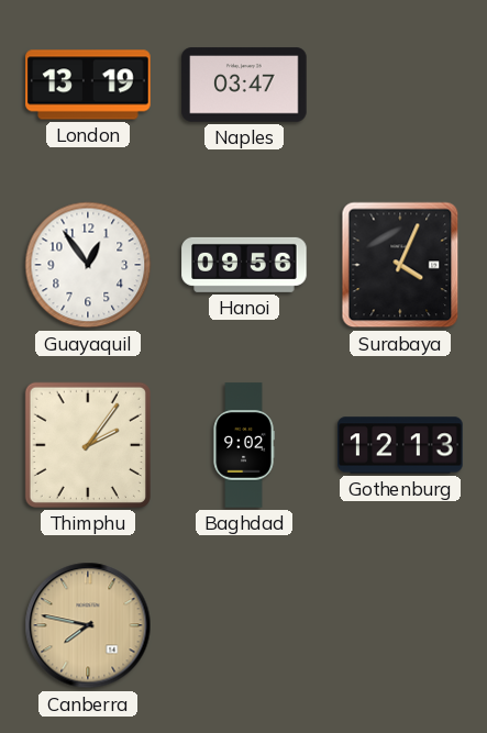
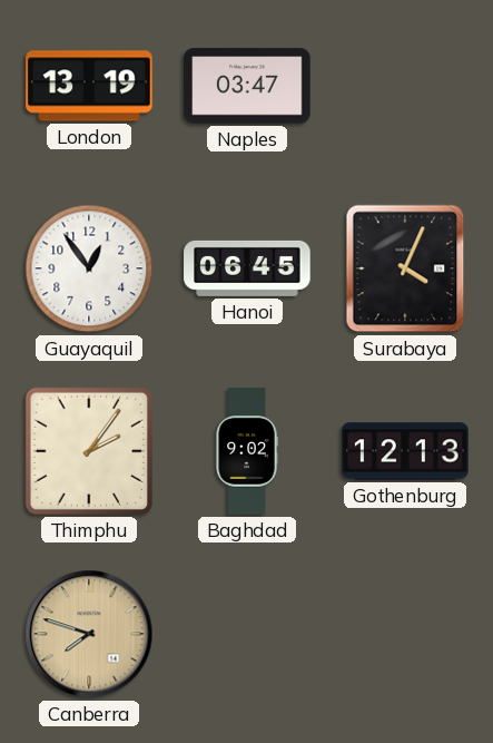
Hanoi: 09:56 -> 06:45 (247, 268)
Canberra: 7:47 -> 7:48 (89, 634)
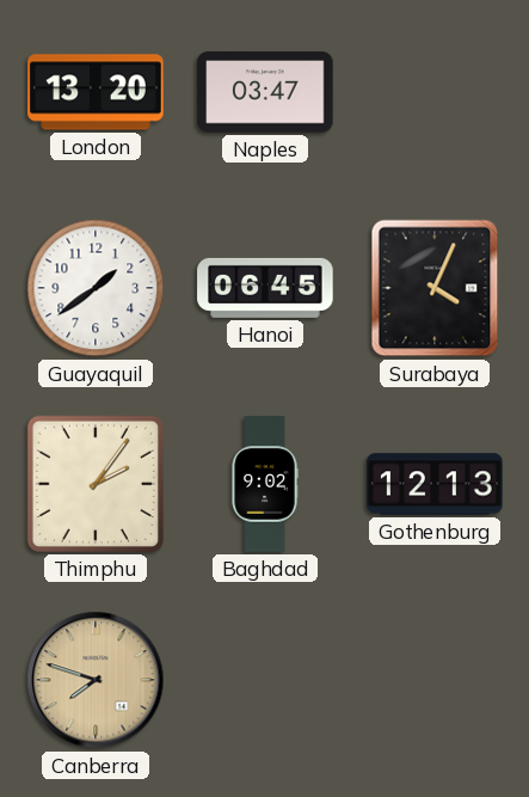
London: 13:19 -> 13:20 (96, 92)
Guayaquil: 12:54 -> 1:39 (96, 288)
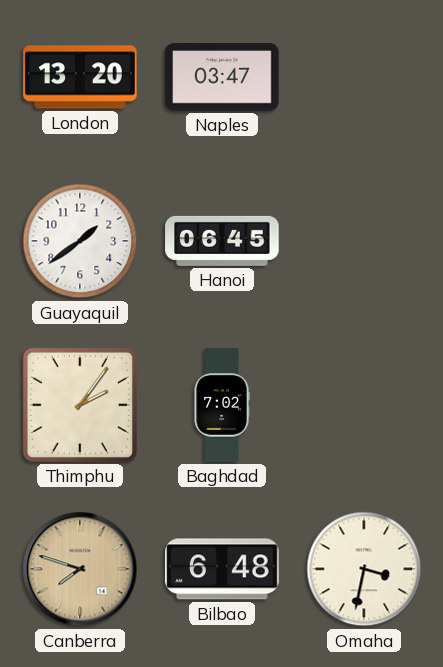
Surabaya: 4:04 -> none (435, 288)
Baghdad: 9:02 -> 7:02 (222, 405)
Gothenburg: 12:13 -> none (435, 484)
Bilbao: none -> 6:48 (222, 569)
Omaha: none -> 3:32 (364, 569)
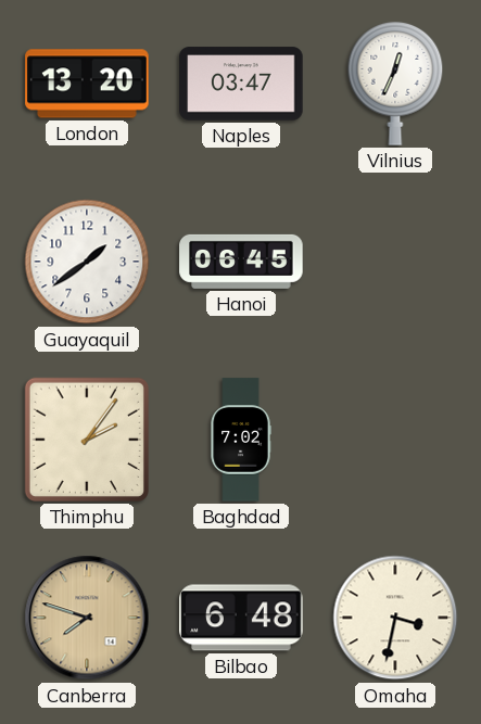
Vilnius: none -> 12:34 (395, 84)
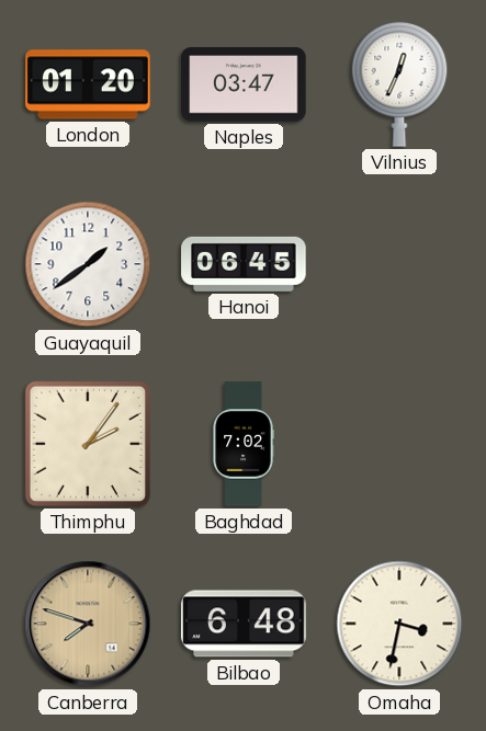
London: 13:20 -> 01:20 (88, 84)
